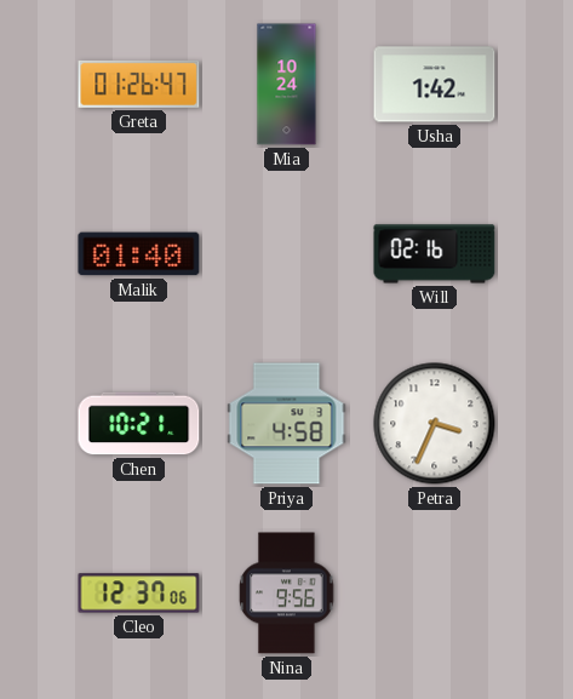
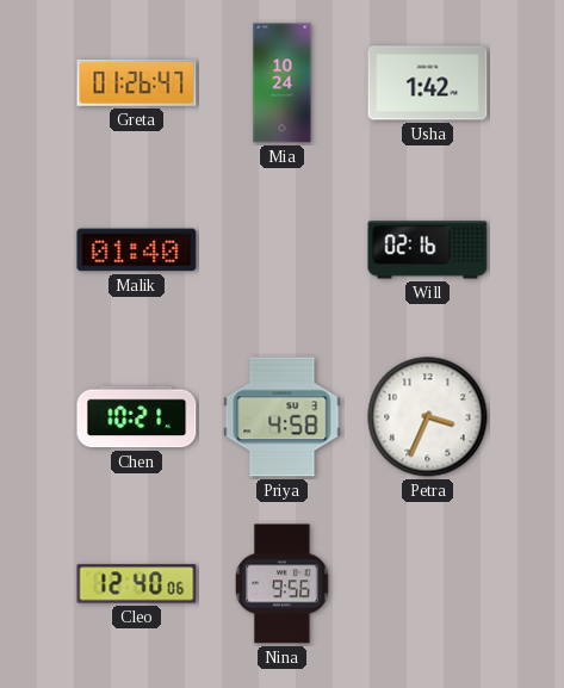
Cleo: 12:37 -> 12:40 (137, 584)
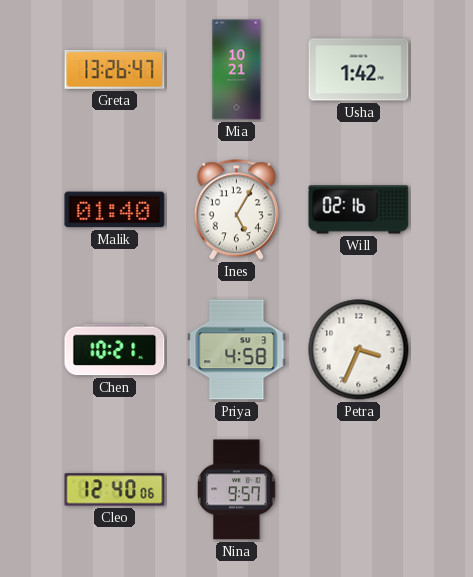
Greta: 01:26 -> 13:26 (115, 69)
Mia: 10:24 -> 10:21 (237, 70)
Ines: none -> 5:05 (236, 210)
Nina: 9:56 -> 9:57 (237, 490)
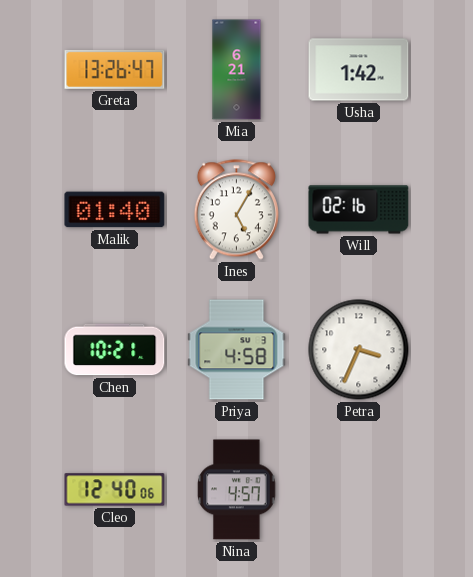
Mia: 10:21 -> 6:21 (237, 70)
Nina: 9:57 -> 4:57 (237, 490)
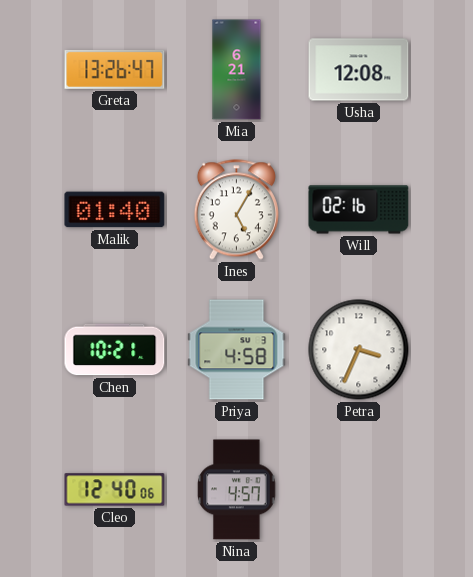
Usha: 1:42 -> 12:08 (359, 70)
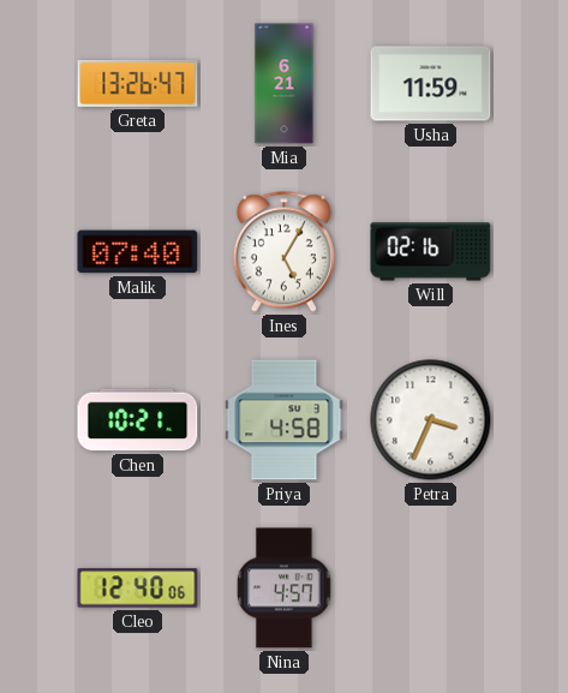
Usha: 12:08 -> 11:59 (431, 84)
Malik: 01:40 -> 07:40 (138, 252)
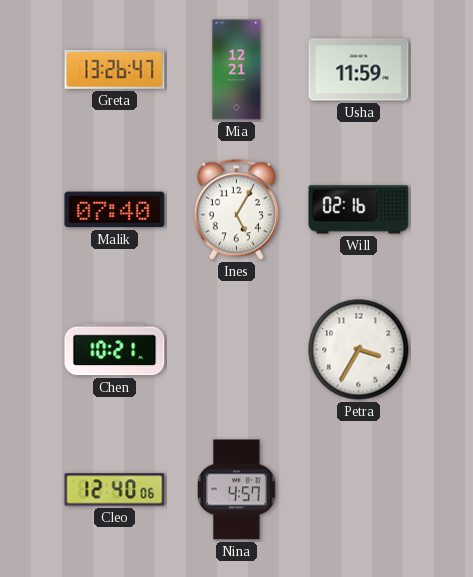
Mia: 6:21 -> 12:21 (237, 70)
Priya: 4:58 -> none (285, 420)
Petra: 3:34 -> 3:35 (359, 350)
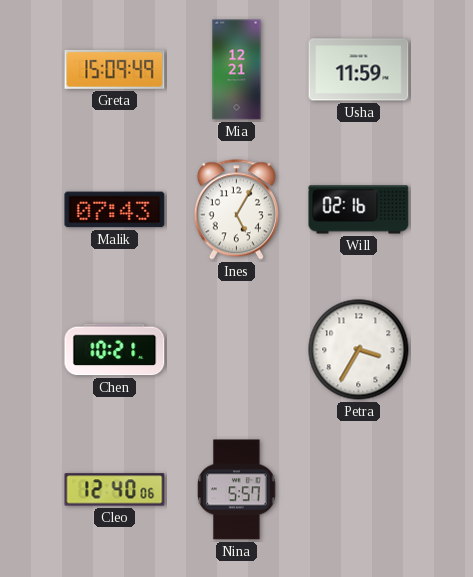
Greta: 13:26 -> 15:09 (115, 69)
Malik: 07:40 -> 07:43 (115, 210)
Nina: 4:57 -> 5:57 (237, 490)
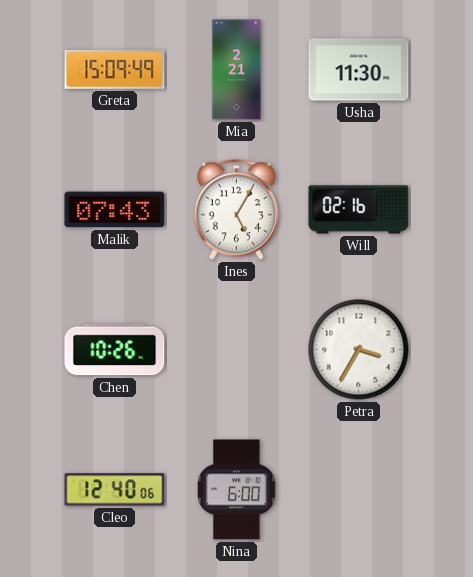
Mia: 12:21 -> 2:21 (237, 70)
Usha: 11:59 -> 11:30 (359, 70)
Chen: 10:21 -> 10:26 (115, 350)
Nina: 5:57 -> 6:00 (237, 490)
